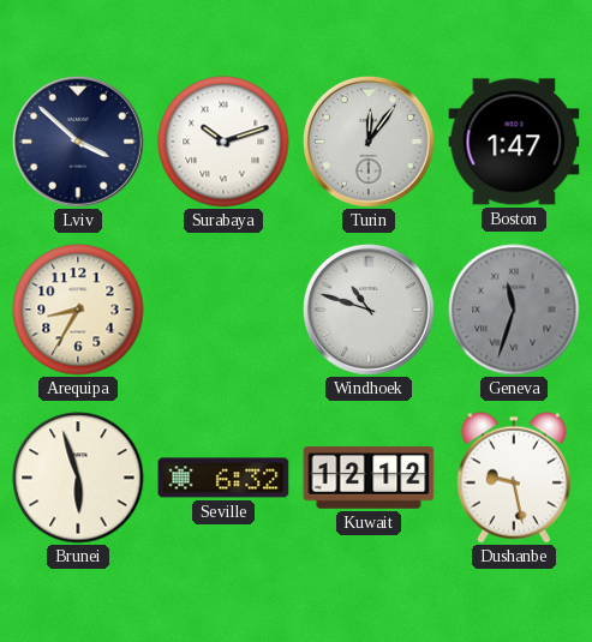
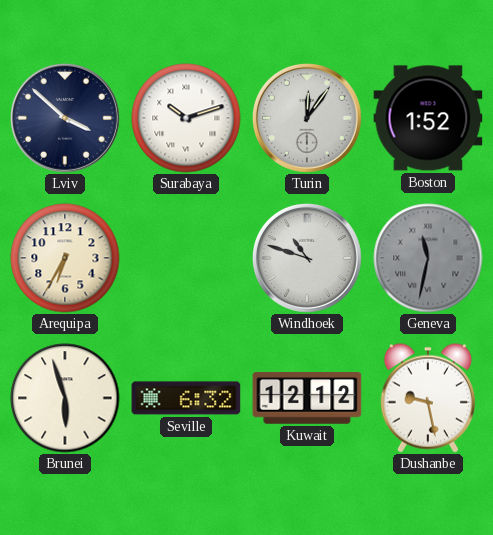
Boston: 1:47 -> 1:52 (428, 118)
Arequipa: 8:35 -> 6:35 (65, 258)
Geneva: 11:33 -> 11:32 (428, 258)
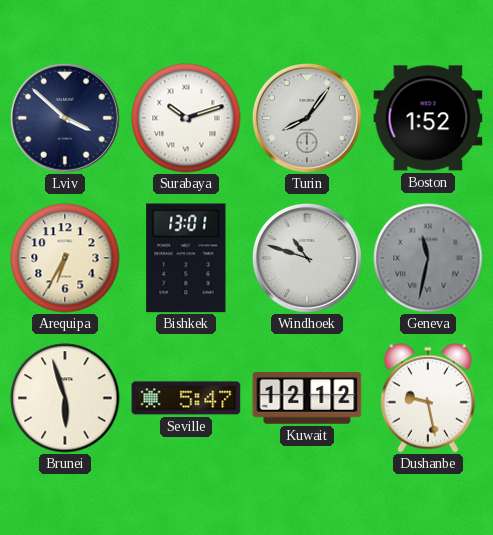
Turin: 12:06 -> 8:06 (307, 118)
Bishkek: none -> 13:01 (186, 258)
Seville: 6:32 -> 5:47 (186, 398)
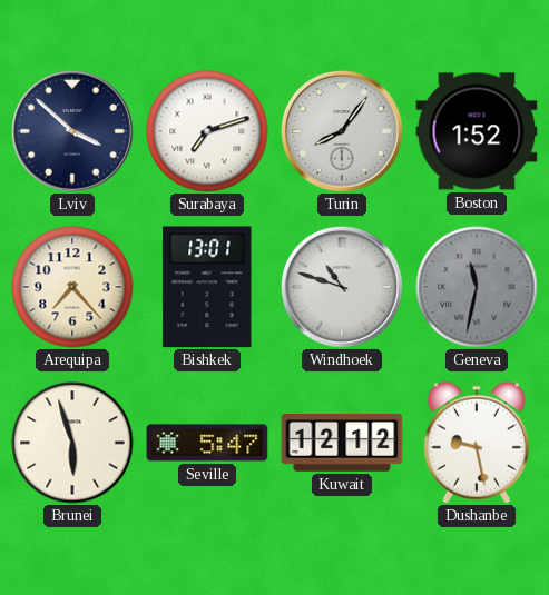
Surabaya: 10:12 -> 7:12 (207, 131)
Arequipa: 6:35 -> 7:23 (72, 287)
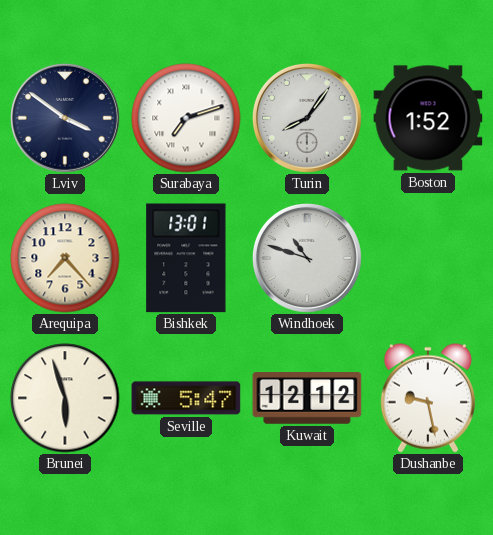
Lviv: 3:52 -> 3:51 (65, 118)
Geneva: 11:32 -> none (477, 287)
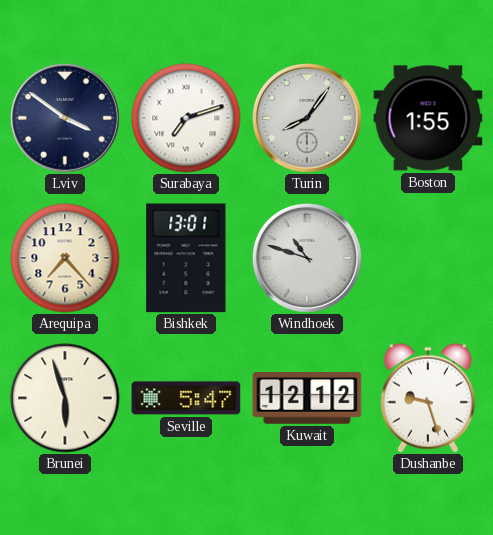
Boston: 1:52 -> 1:55 (428, 118)
Dushanbe: 9:28 -> 9:27 (428, 398)
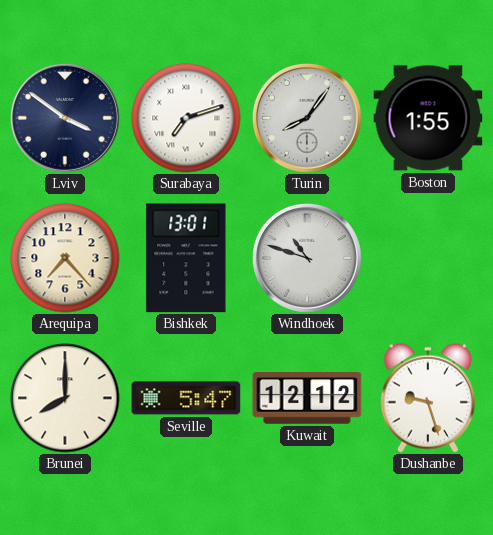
Brunei: 5:57 -> 8:00 (65, 398)
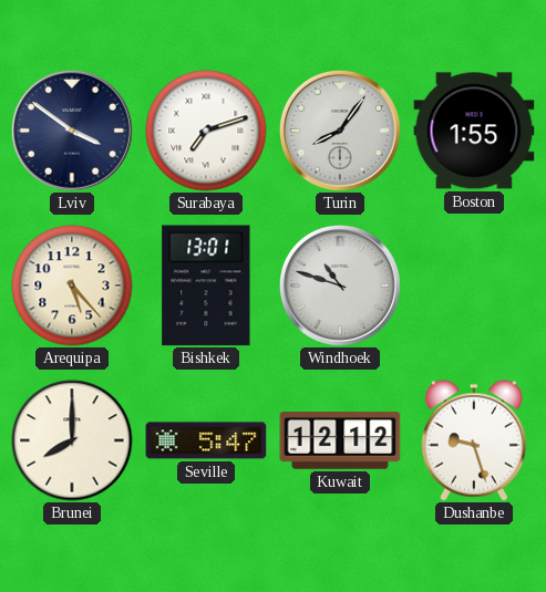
Arequipa: 7:23 -> 5:23 (72, 285)
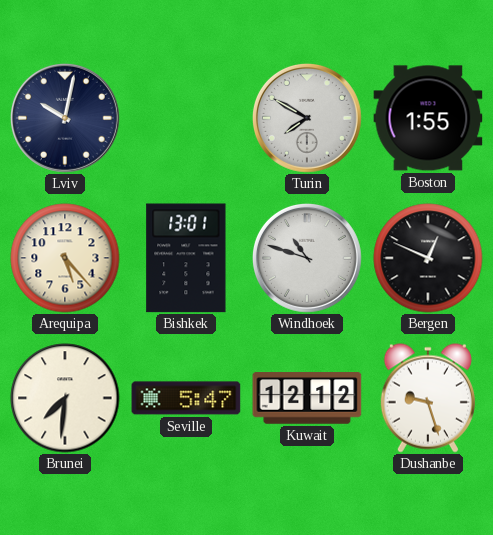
Lviv: 3:51 -> 10:02 (65, 118)
Surabaya: 7:12 -> none (206, 131)
Turin: 8:06 -> 7:50 (307, 118)
Bergen: none -> 12:49 (428, 258)
Brunei: 8:00 -> 7:31 (65, 398)
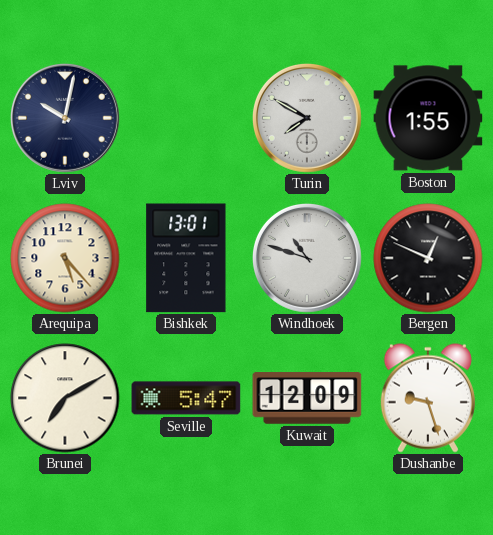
Brunei: 7:31 -> 7:10 (65, 398)
Kuwait: 12:12 -> 12:09 (307, 398)
